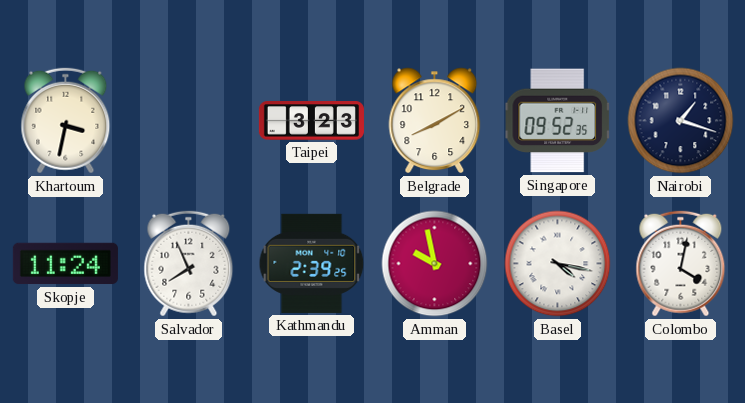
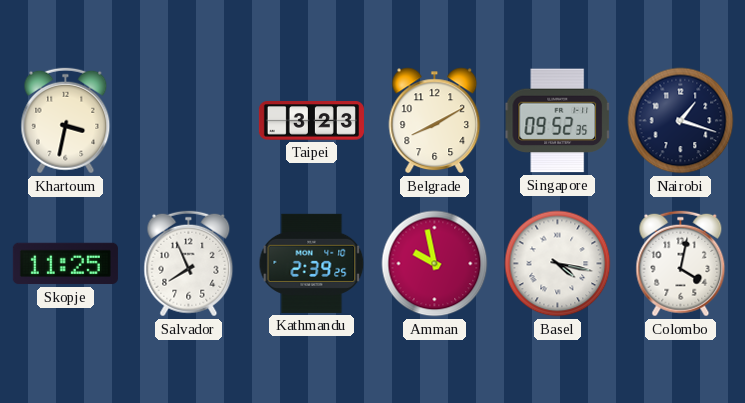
Skopje: 11:24 -> 11:25 (65, 264)
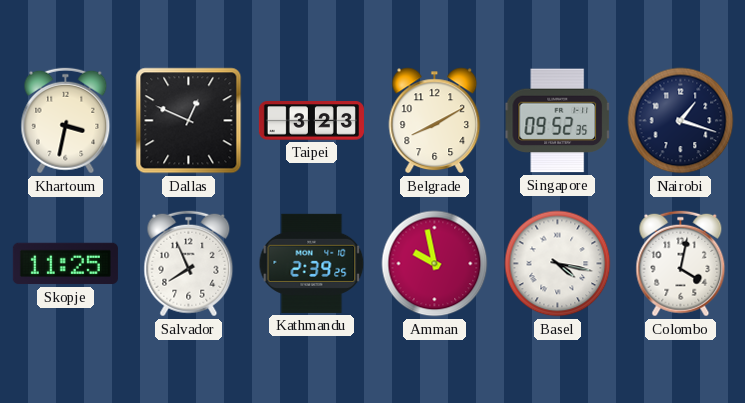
Dallas: none -> 12:49 (189, 121)
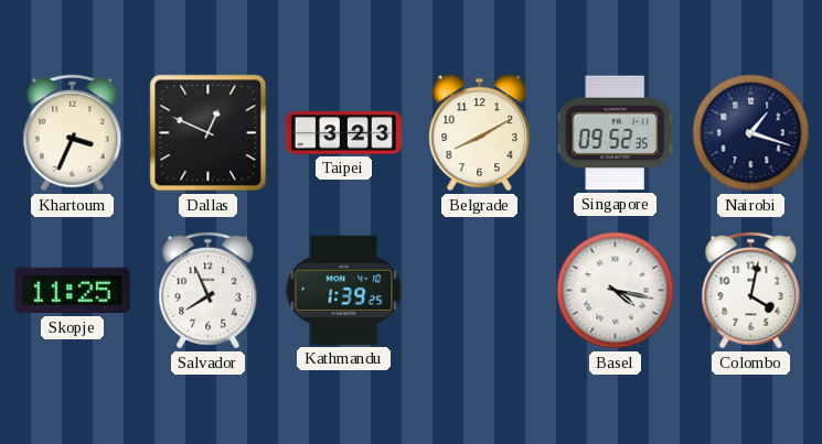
Khartoum: 3:32 -> 3:34 (73, 133)
Kathmandu: 2:39 -> 1:39 (344, 290)
Amman: 9:58 -> none (435, 264)
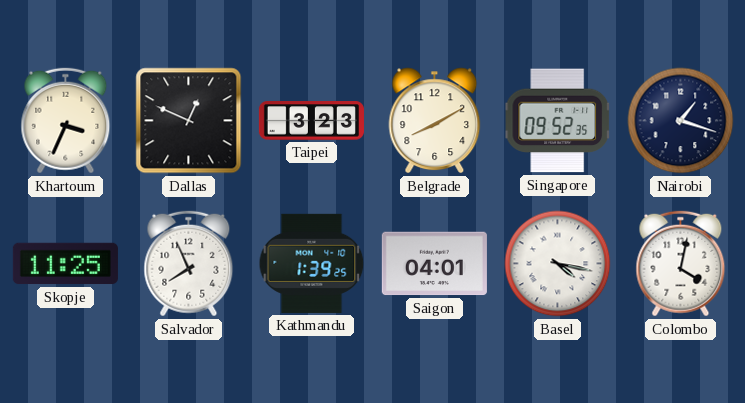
Saigon: none -> 04:01 (434, 264)
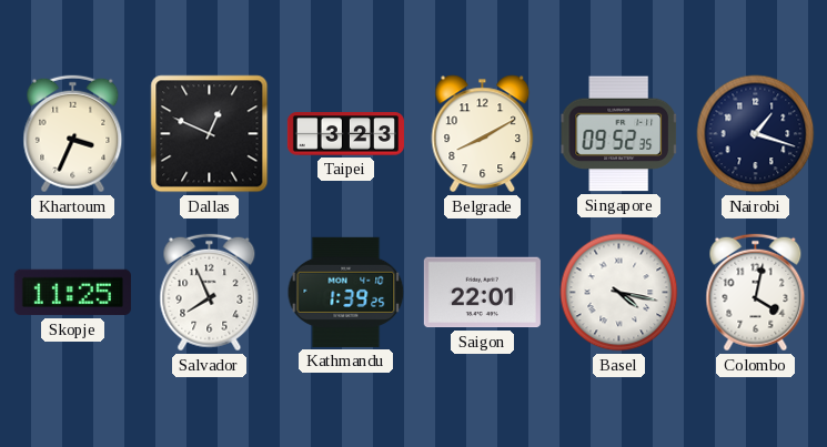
Saigon: 04:01 -> 22:01 (482, 293)
